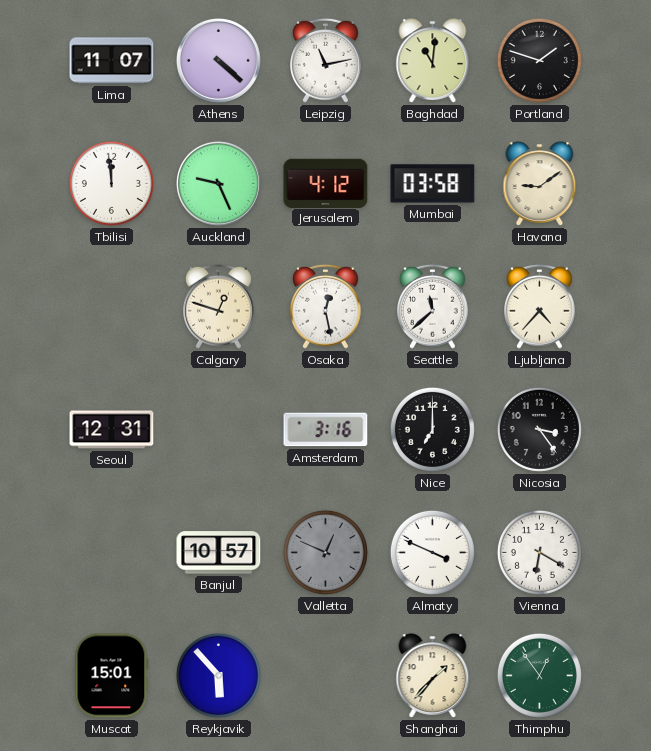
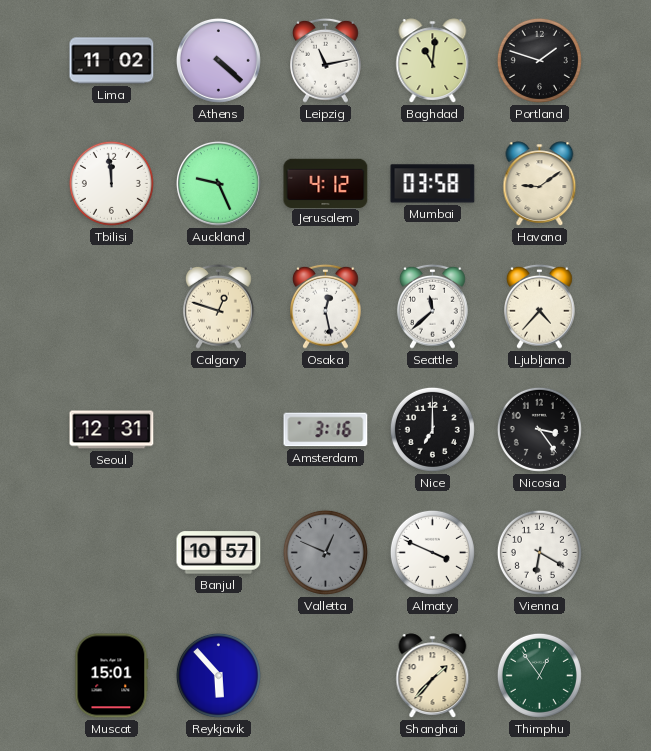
Lima: 11:07 -> 11:02 (112, 61)
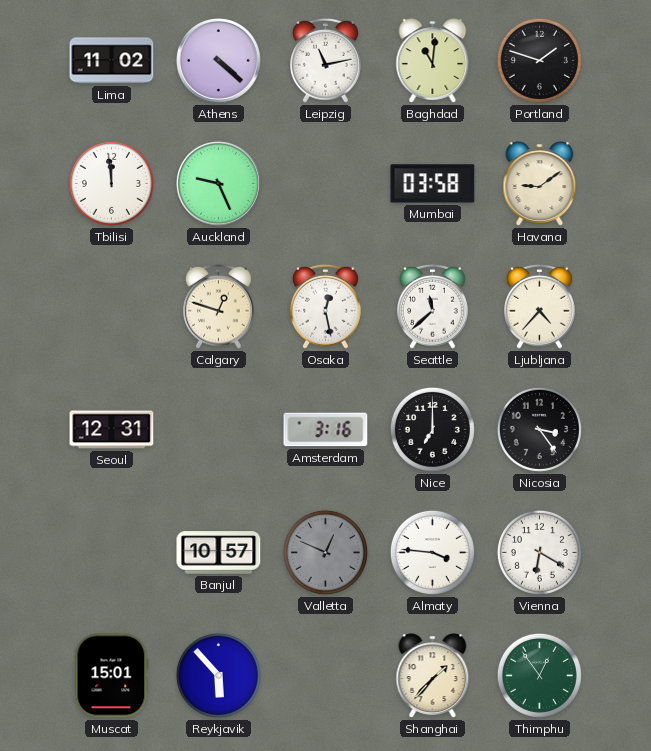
Jerusalem: 4:12 -> none (326, 183)
Almaty: 3:49 -> 3:46 (432, 552)
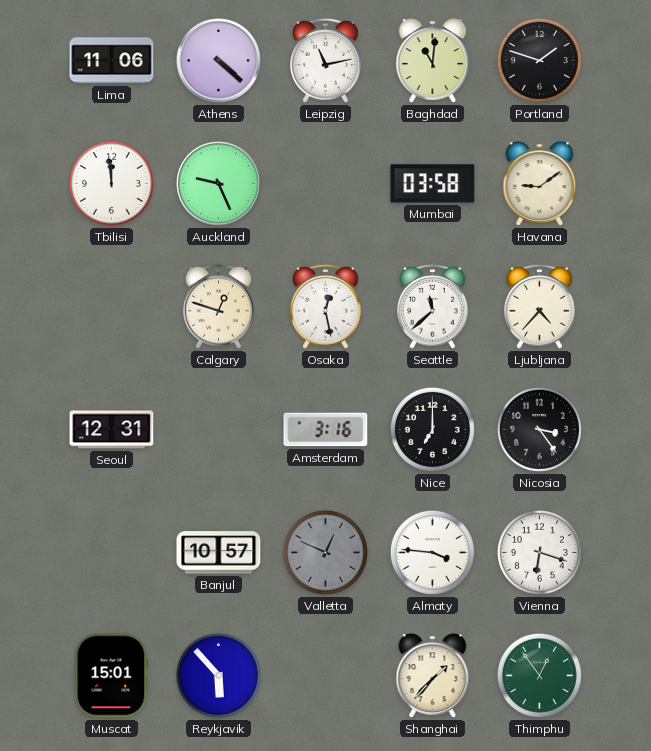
Lima: 11:02 -> 11:06 (112, 61)
Vienna: 6:20 -> 6:18 (539, 552)
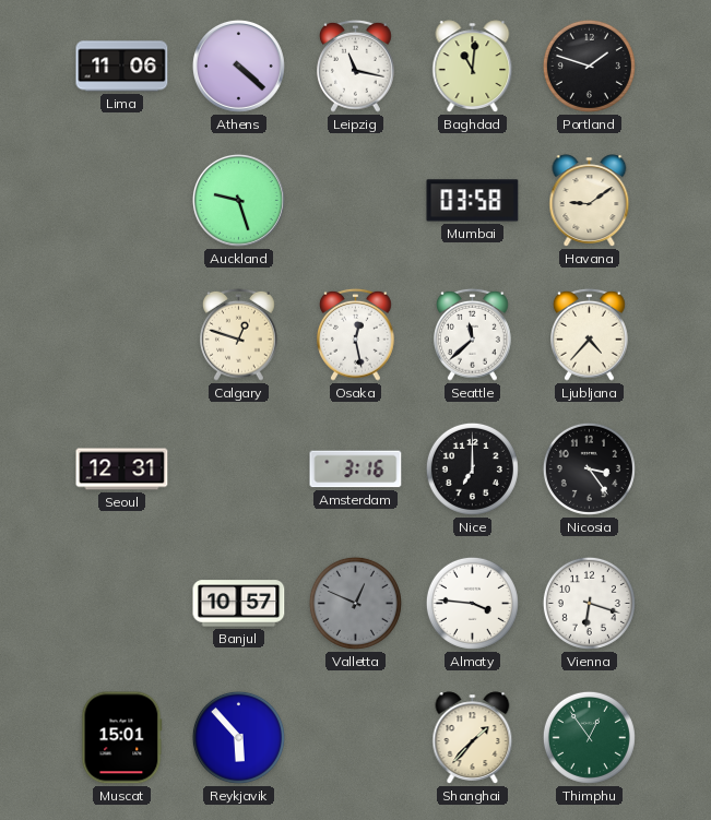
Leipzig: 11:13 -> 11:17 (356, 66)
Tbilisi: 11:59 -> none (111, 183)
Auckland: 9:26 -> 9:27 (238, 200)
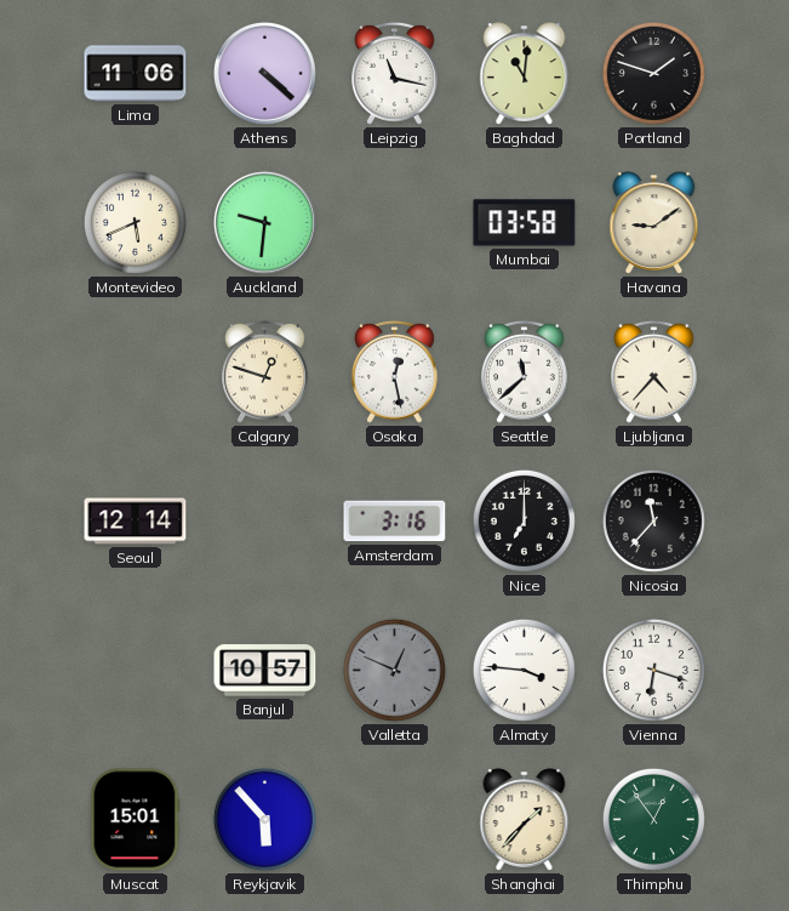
Montevideo: none -> 5:41 (135, 222)
Auckland: 9:27 -> 9:31 (264, 222)
Seoul: 12:31 -> 12:14 (136, 522)
Nicosia: 3:24 -> 11:37 (653, 520)
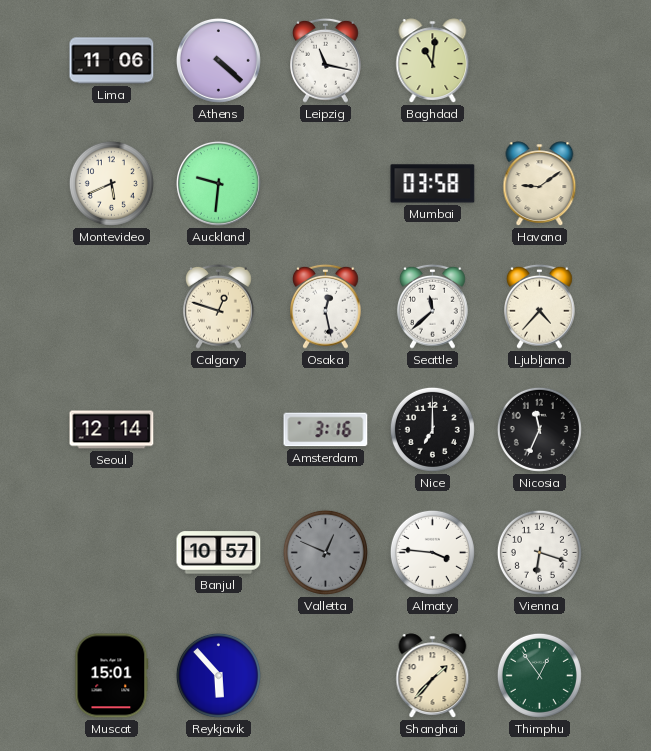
Portland: 1:48 -> none (653, 73)
Nicosia: 11:37 -> 11:34 (539, 429)
